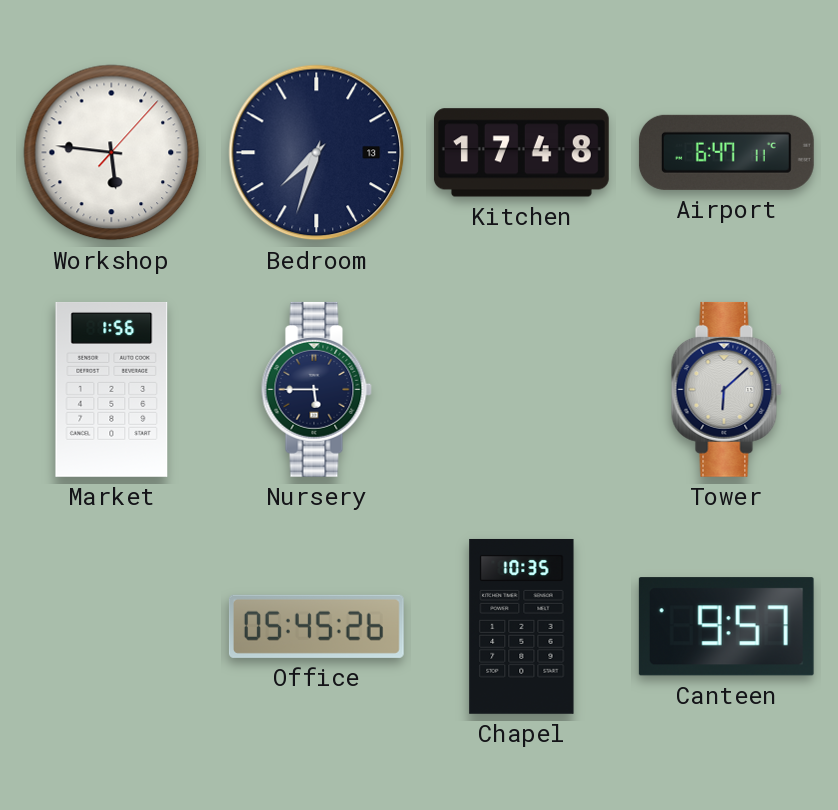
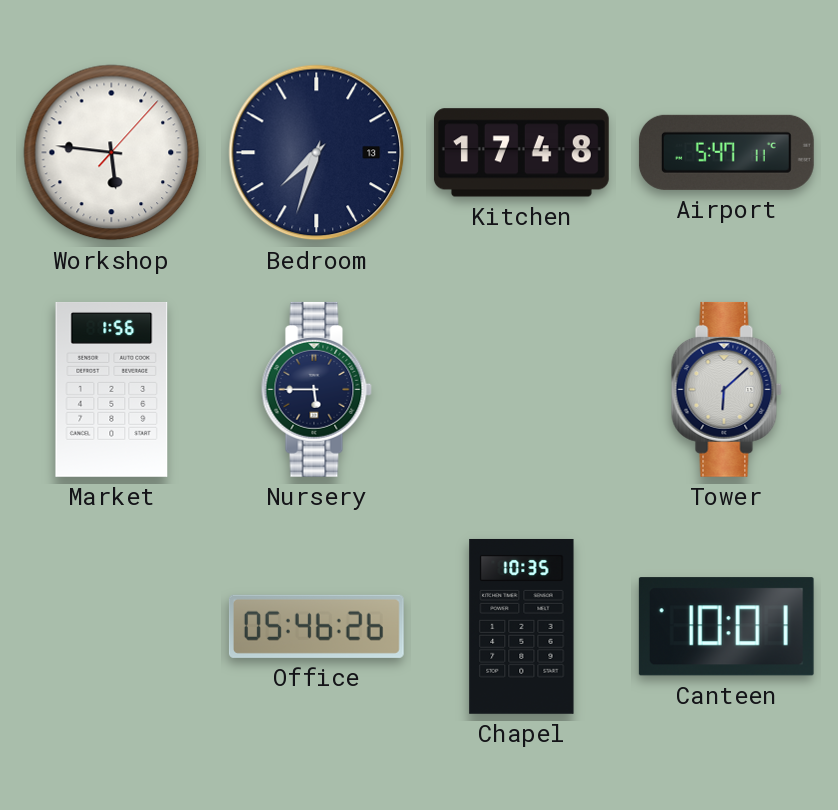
Airport: 6:47 -> 5:47 (726, 152)
Office: 05:45 -> 05:46 (316, 626)
Canteen: 9:57 -> 10:01 (726, 627)
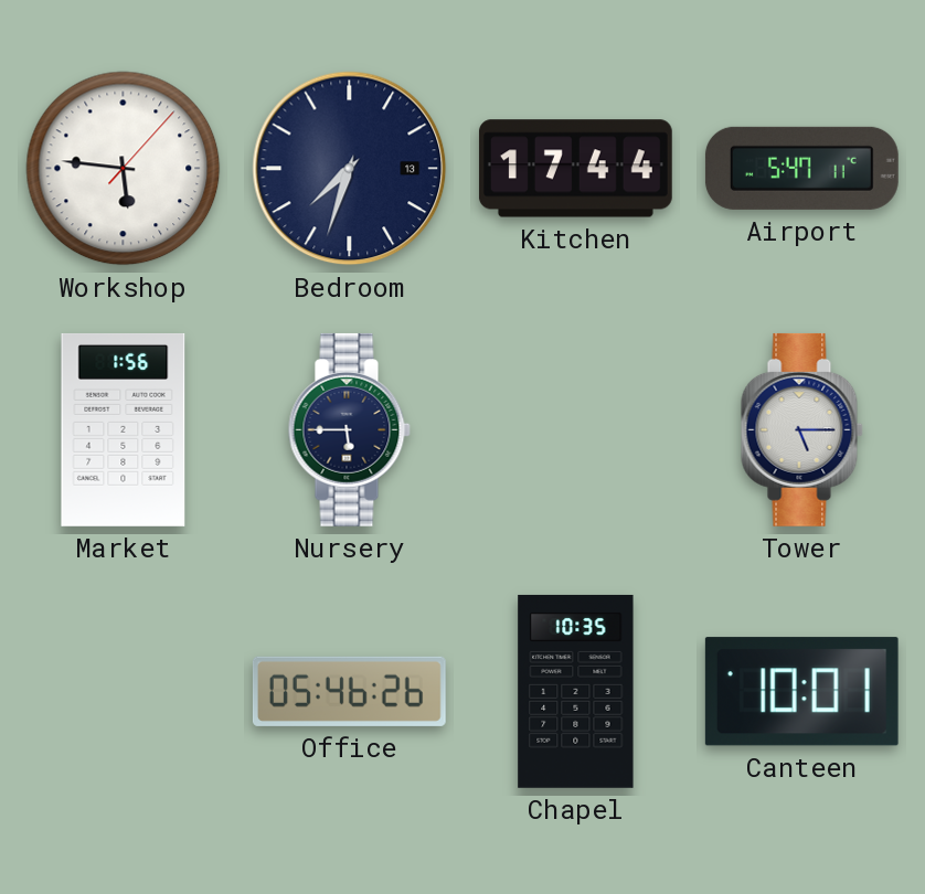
Kitchen: 17:48 -> 17:44 (575, 169)
Tower: 6:08 -> 5:15 (801, 429)
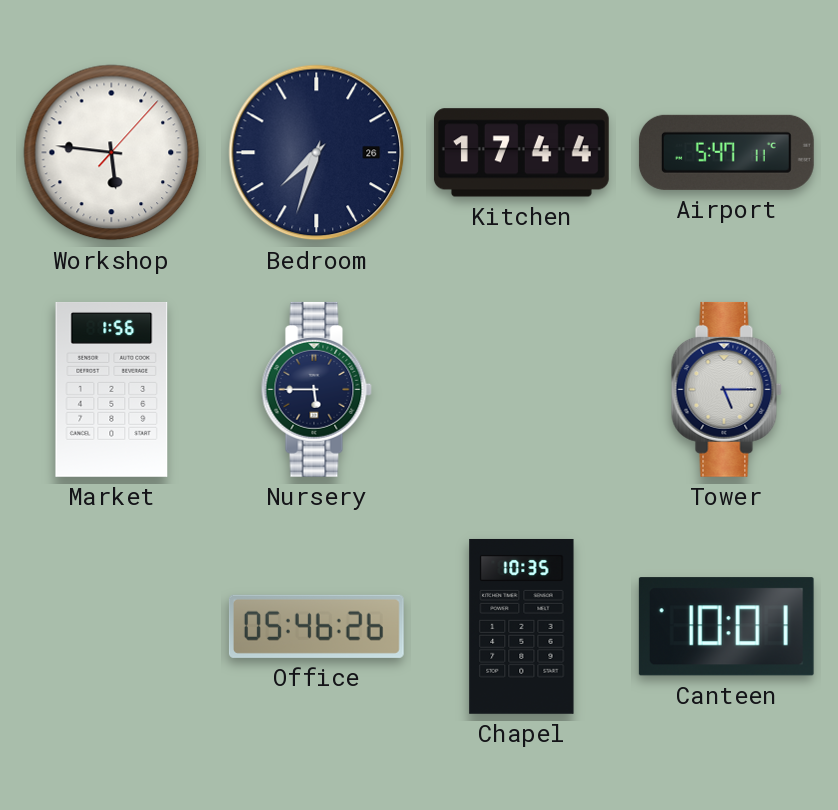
Bedroom date: 13 -> 26 (317, 153)
